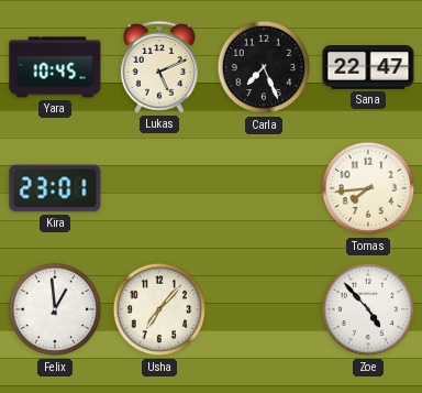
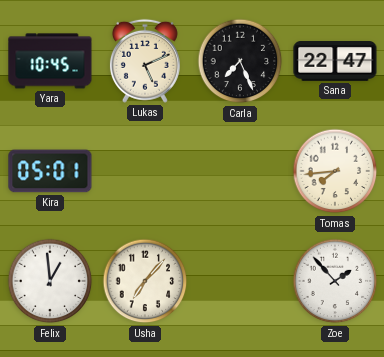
Kira: 23:01 -> 05:01 (50, 171)
Zoe: 4:53 -> 1:53 (335, 281)
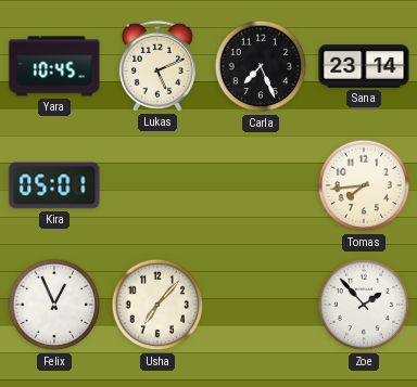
Sana: 22:47 -> 23:14 (364, 67)
Felix: 12:59 -> 12:56 (54, 305)
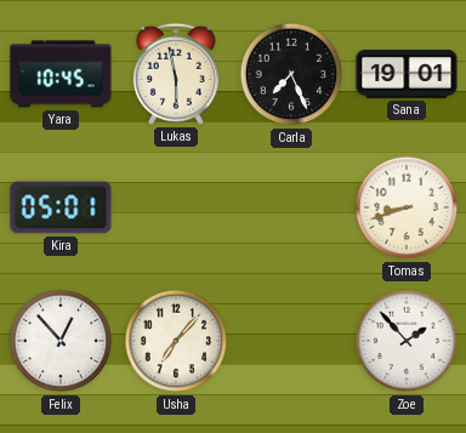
Lukas: 5:11 -> 5:58 (176, 74)
Sana: 23:14 -> 19:01 (407, 75)
Tomas: 7:44 -> 8:42 (407, 207)
Felix: 12:56 -> 12:53 (61, 341)
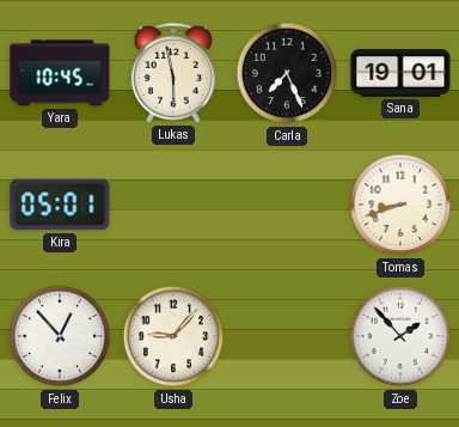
Usha: 7:07 -> 9:07 (173, 336)
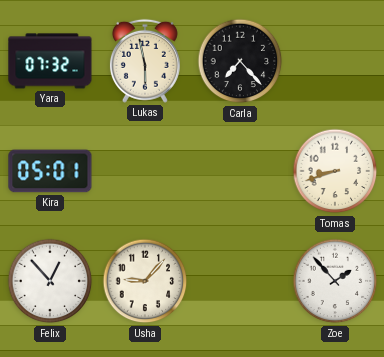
Yara: 10:45 -> 07:32 (50, 61)
Carla: 7:26 -> 7:23 (240, 61)
Sana: 19:01 -> none (400, 74)
